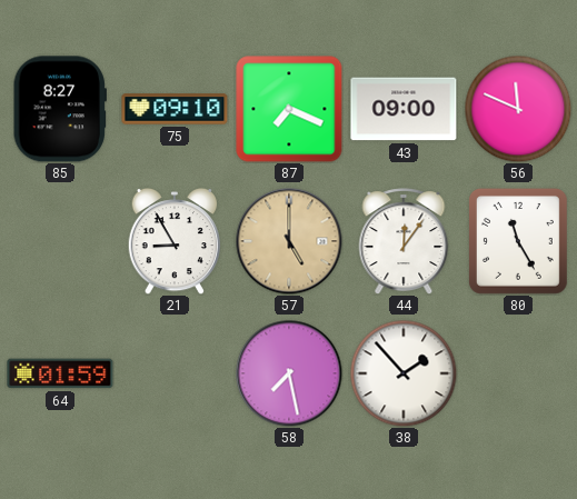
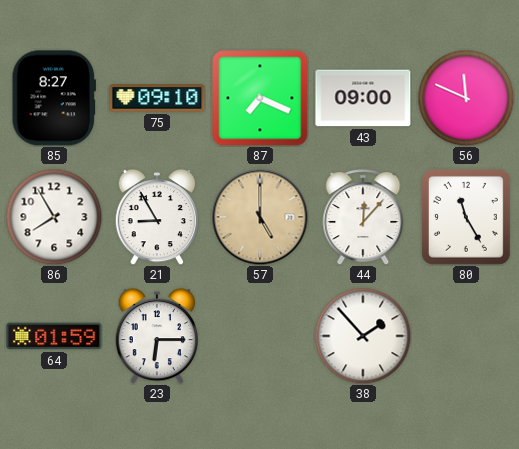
86: none -> 7:55 (54, 217)
44: 12:06 -> 12:07 (363, 217)
23: none -> 6:15 (156, 336)
58: 7:28 -> none (289, 373)
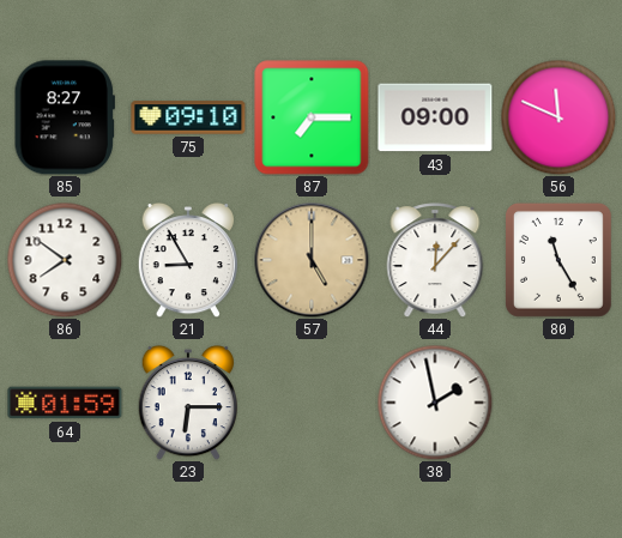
87: 7:19 -> 7:15 (312, 117)
86: 7:55 -> 7:51 (65, 260)
38: 1:53 -> 1:58 (435, 403)
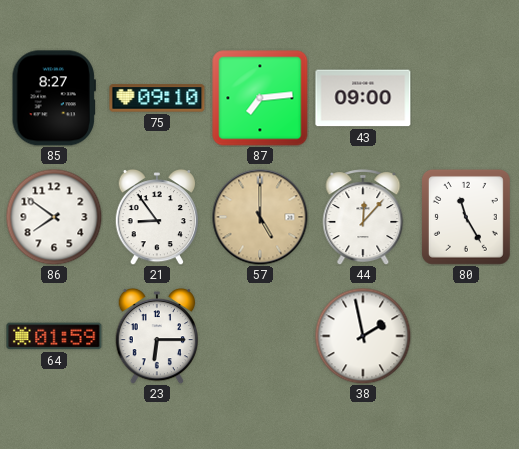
87: 7:15 -> 7:14 (260, 98)
56: 11:49 -> none (558, 117)
21: 8:55 -> 8:54 (156, 217)
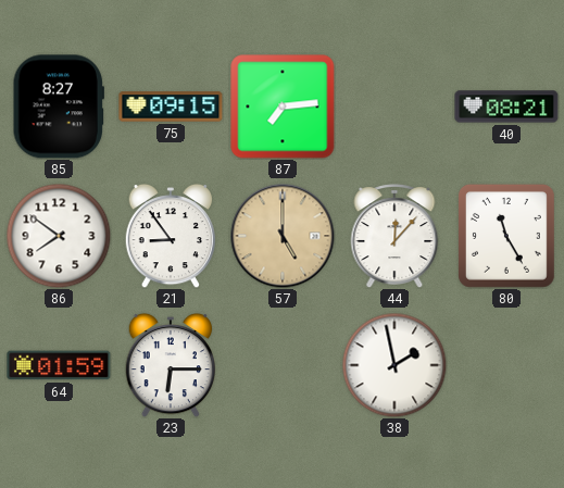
75: 09:10 -> 09:15 (171, 107)
43: 09:00 -> none (363, 98)
40: none -> 08:21 (506, 107)
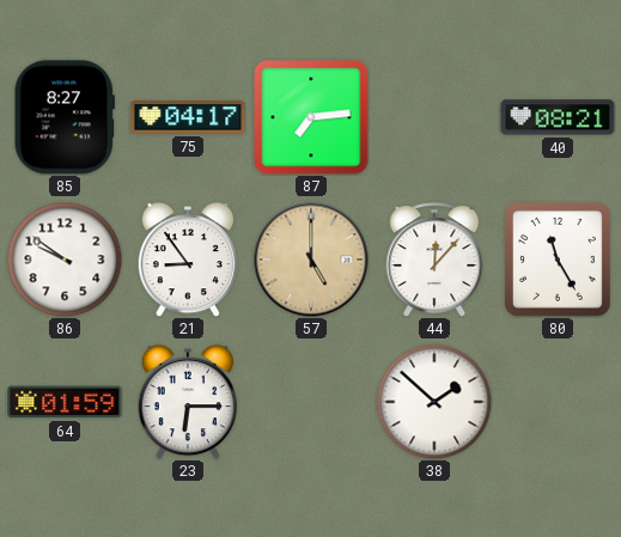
75: 09:15 -> 04:17 (188, 117)
86: 7:51 -> 9:51 (65, 260)
38: 1:58 -> 1:52 (434, 402)
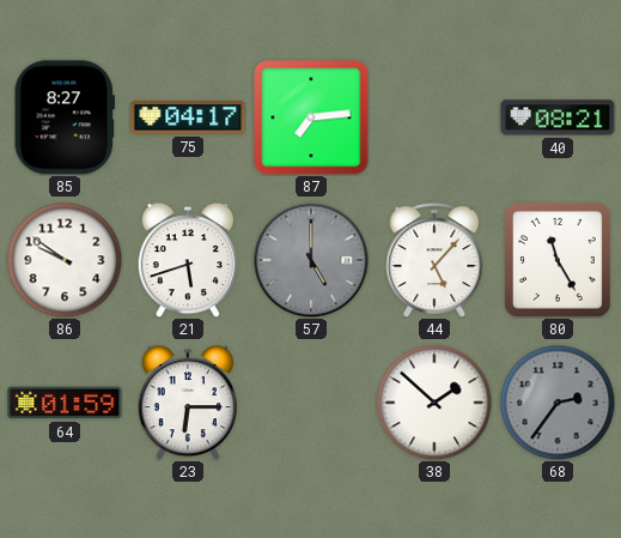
21: 8:54 -> 5:42 (187, 260)
57 dial: champagne -> grey (311, 260)
44: 12:07 -> 5:07 (434, 260)
68: none -> 2:36 (558, 403)
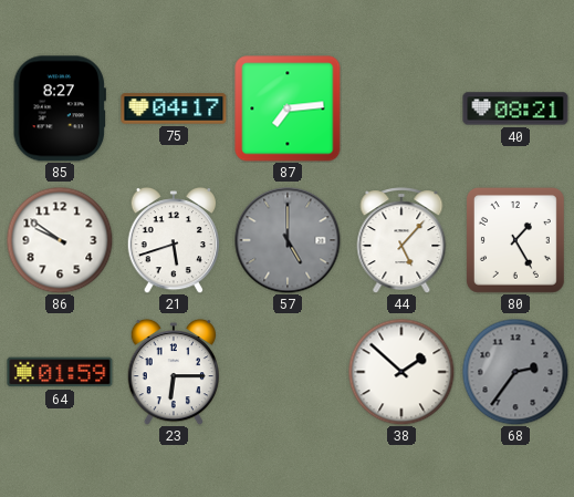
80: 11:25 -> 1:25 (515, 240)
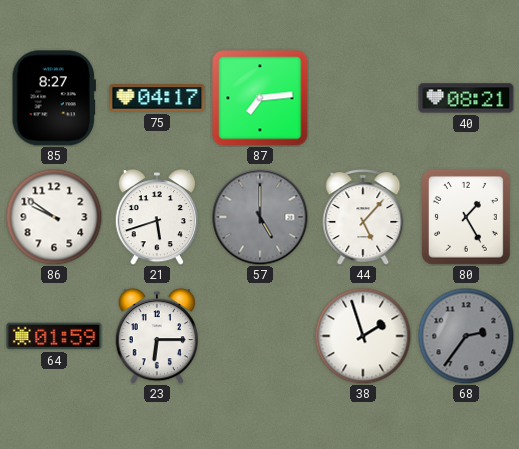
38: 1:52 -> 1:57 (363, 336)
